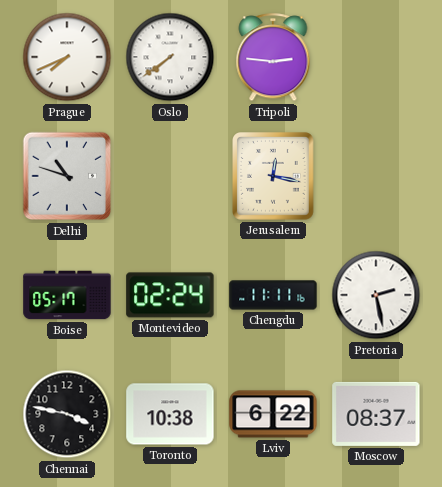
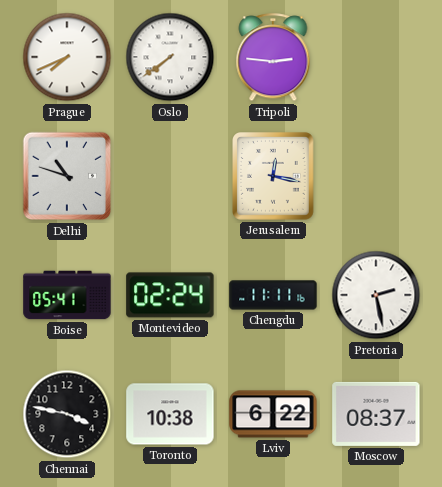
Boise: 05:17 -> 05:41 (67, 295)
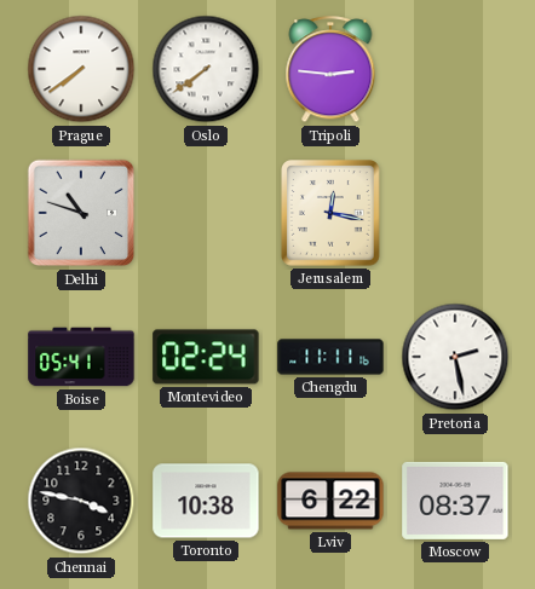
Prague: 7:41 -> 7:39 (81, 69)
